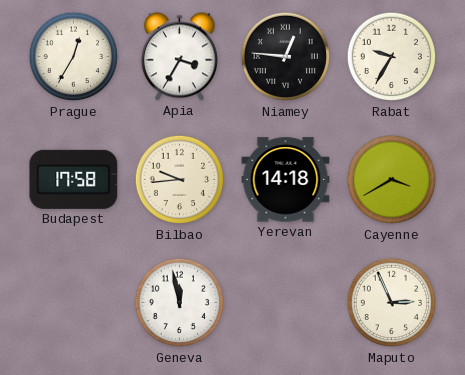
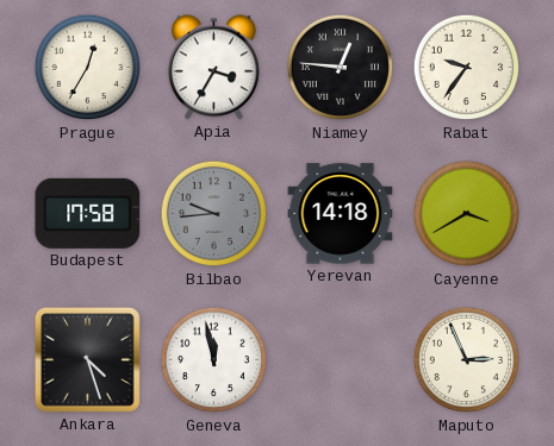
Rabat: 9:35 -> 9:36 (467, 68)
Bilbao dial: cream -> grey (214, 214)
Ankara: none -> 4:27 (87, 359)
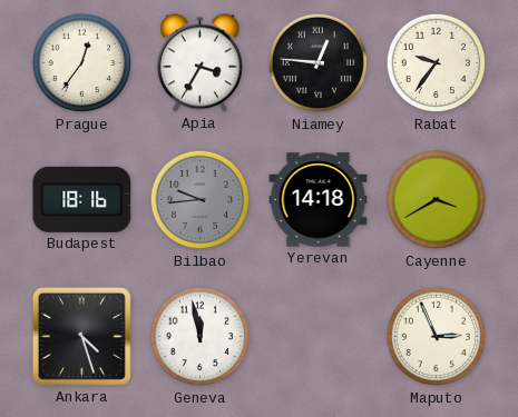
Prague: 12:35 -> 12:36 (82, 63)
Budapest: 17:58 -> 18:16 (82, 199)
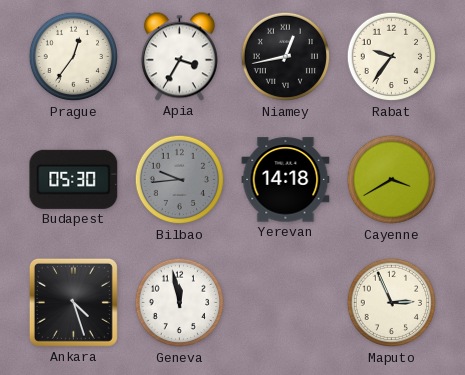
Niamey: 12:46 -> 12:43 (286, 57)
Budapest: 18:16 -> 05:30 (74, 179)
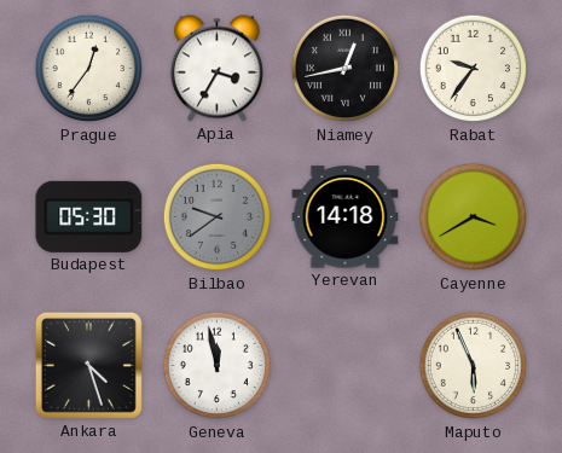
Bilbao: 9:44 -> 9:39 (218, 217)
Maputo: 2:56 -> 5:56 (474, 366)
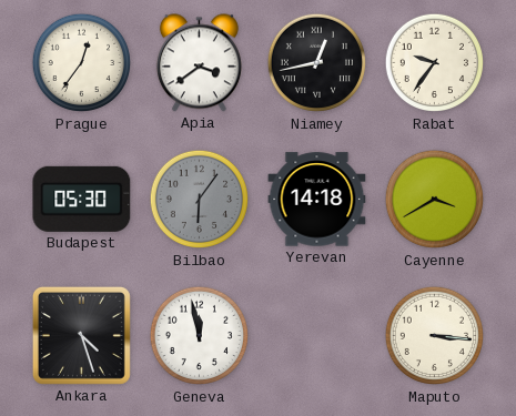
Apia: 3:35 -> 3:39 (199, 63)
Bilbao: 9:39 -> 6:06 (200, 200)
Maputo: 5:56 -> 3:16 (435, 336)
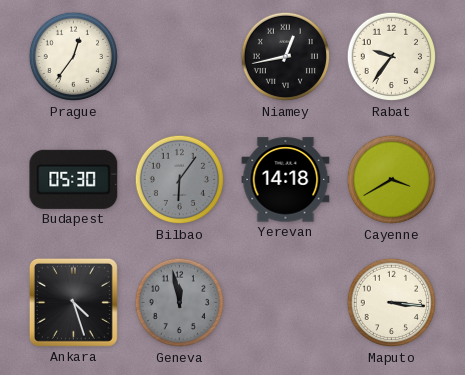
Apia: 3:39 -> none (199, 63)
Geneva dial: white -> grey (180, 303)
